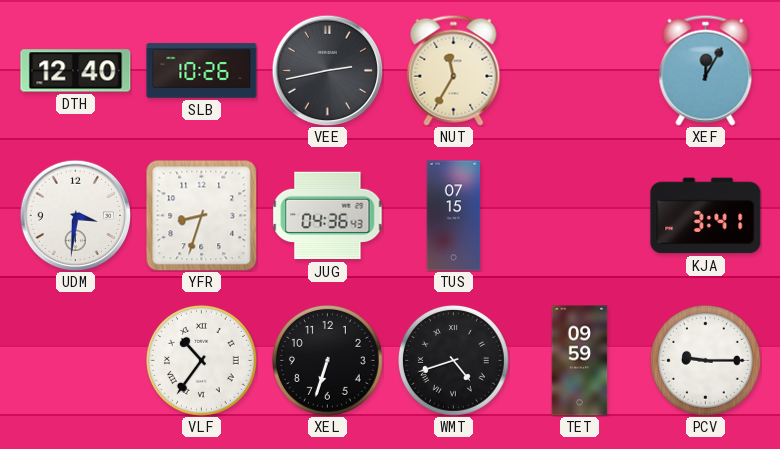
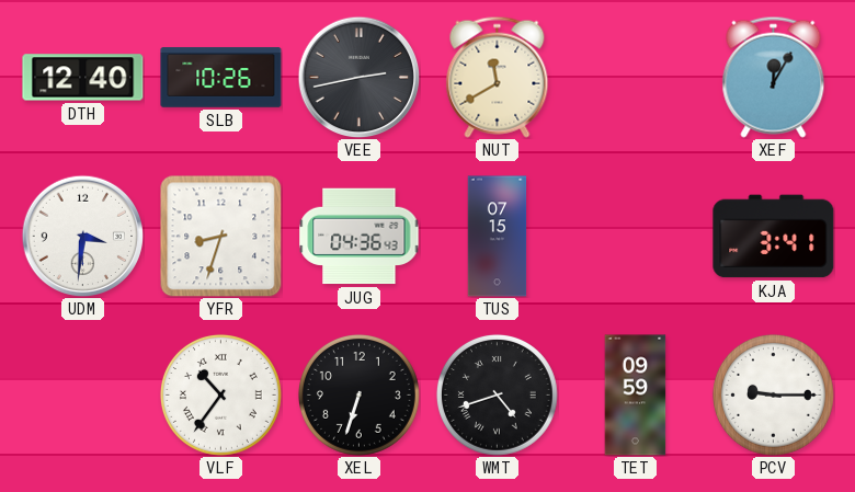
NUT: 11:35 -> 11:40 (498, 77)
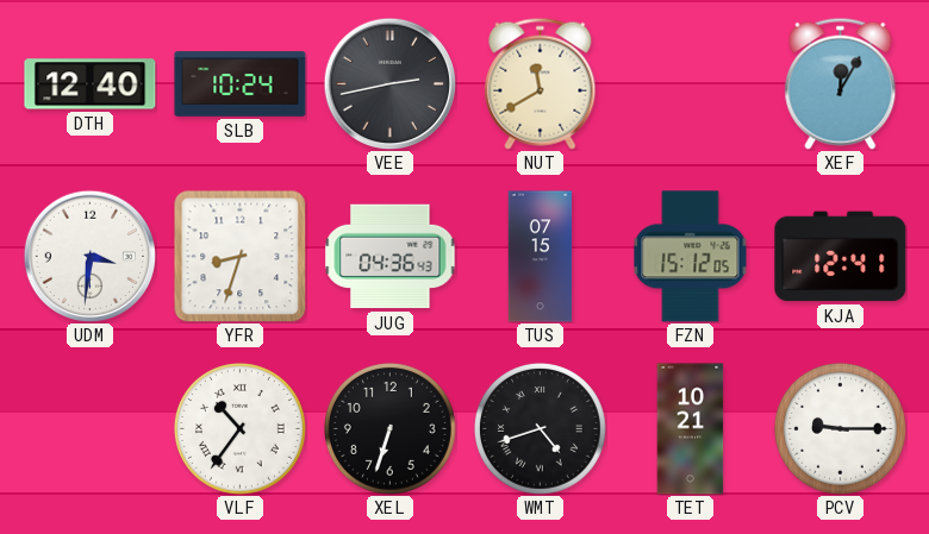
SLB: 10:26 -> 10:24 (241, 84)
FZN: none -> 15:12 (691, 257)
KJA: 3:41 -> 12:41 (841, 257)
TET: 09:59 -> 10:21 (691, 429)
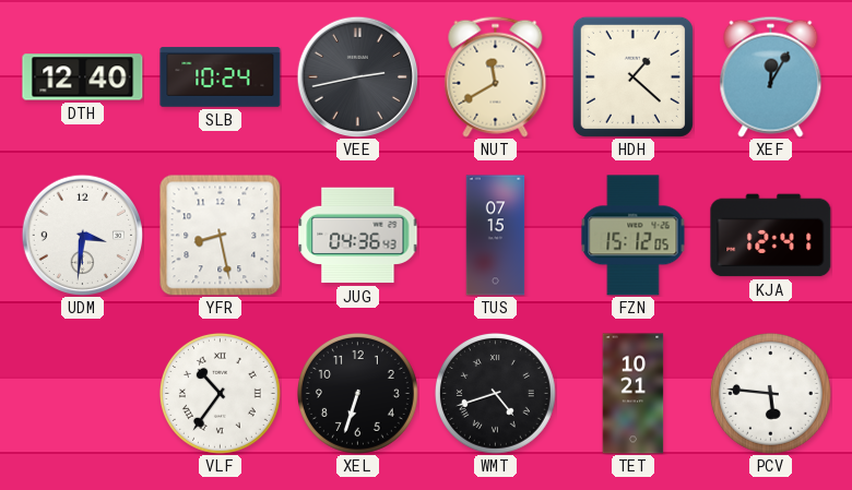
HDH: none -> 1:22 (632, 76)
YFR: 8:33 -> 8:28 (220, 235)
PCV: 9:15 -> 5:46 (770, 393)
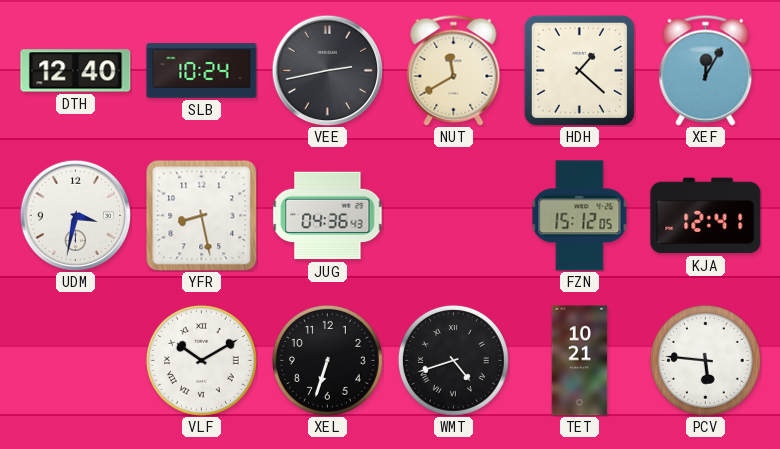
UDM: 3:31 -> 3:32 (75, 215)
TUS: 07:15 -> none (496, 236)
VLF: 10:36 -> 10:10 (201, 360)
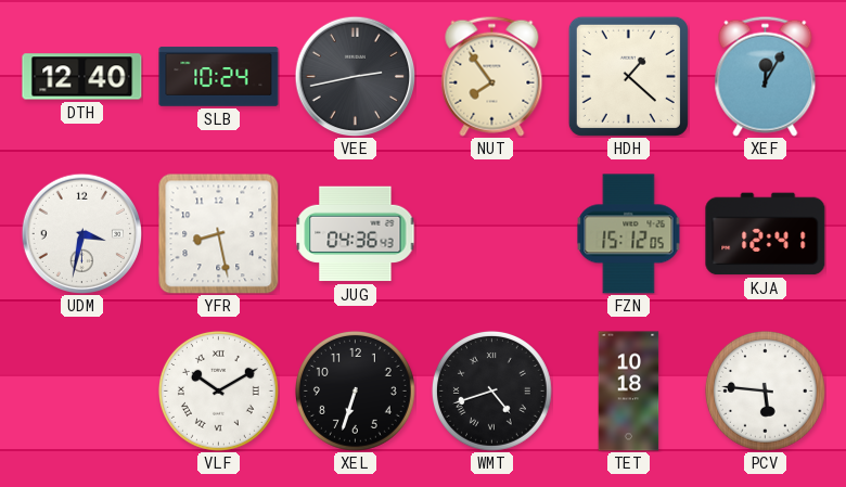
NUT: 11:40 -> 7:54 (492, 76)
TET: 10:21 -> 10:18 (629, 392)
